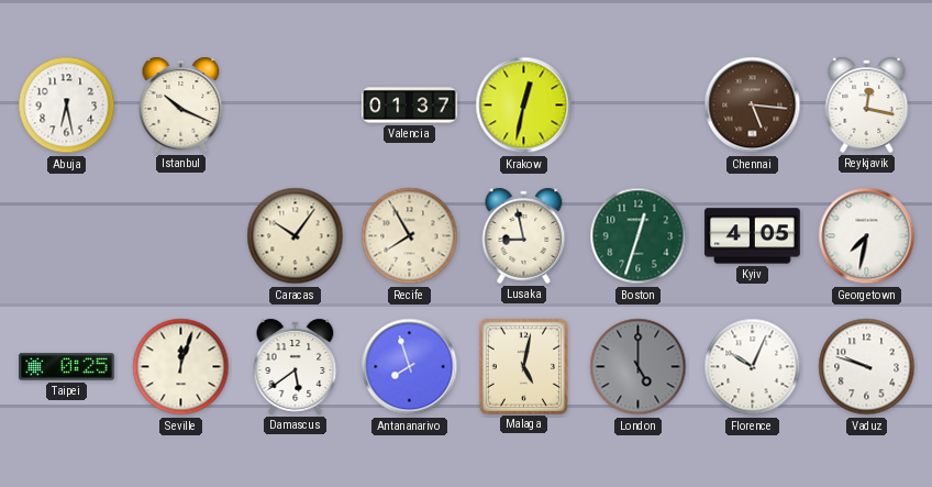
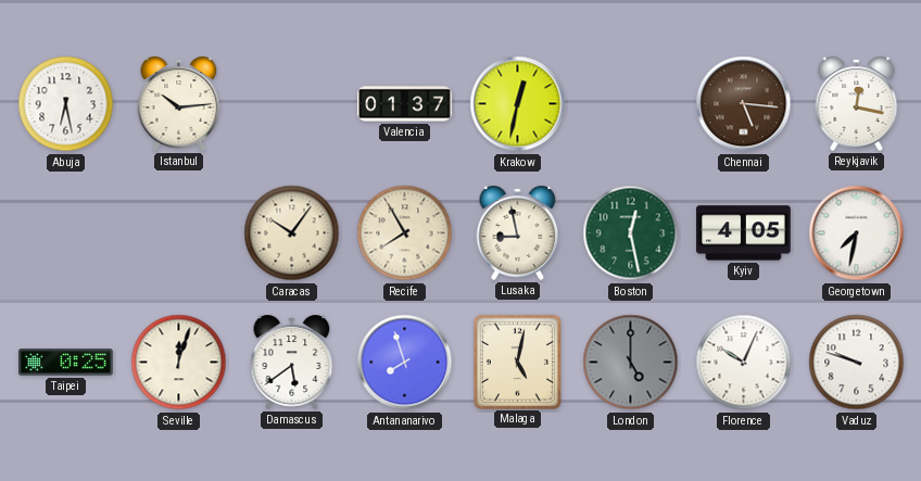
Istanbul: 10:19 -> 10:14 (179, 103)
Boston: 12:33 -> 12:28 (631, 233)
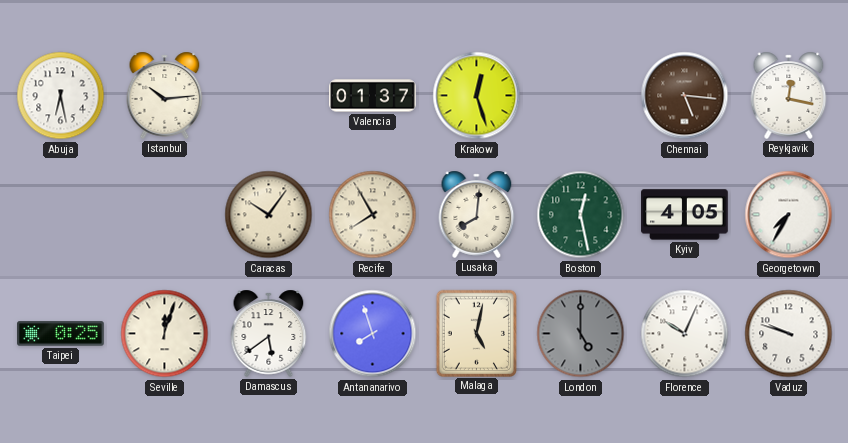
Krakow: 12:32 -> 12:27 (477, 96)
Lusaka: 8:58 -> 8:01 (477, 214)
Georgetown: 7:32 -> 7:35 (789, 215)
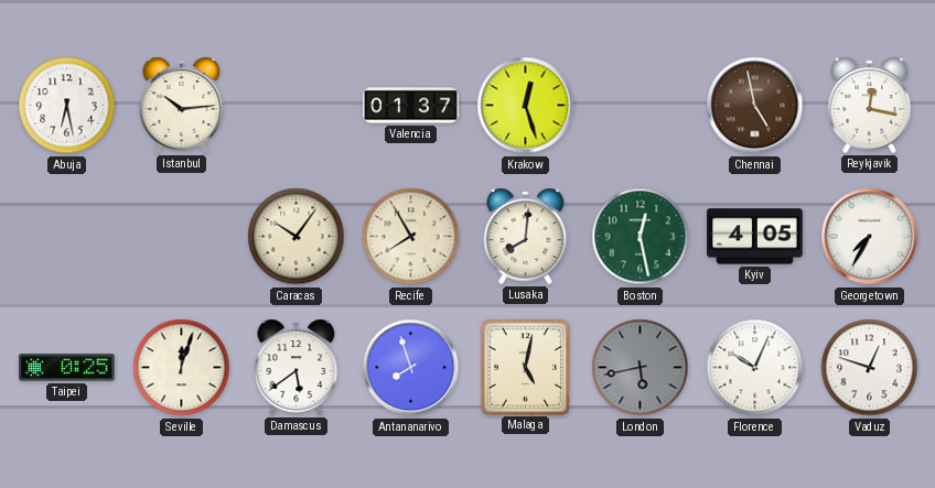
Chennai: 5:16 -> 4:58 (755, 106)
London: 5:00 -> 5:43 (641, 368)
Vaduz: 9:48 -> 12:48 (870, 368)
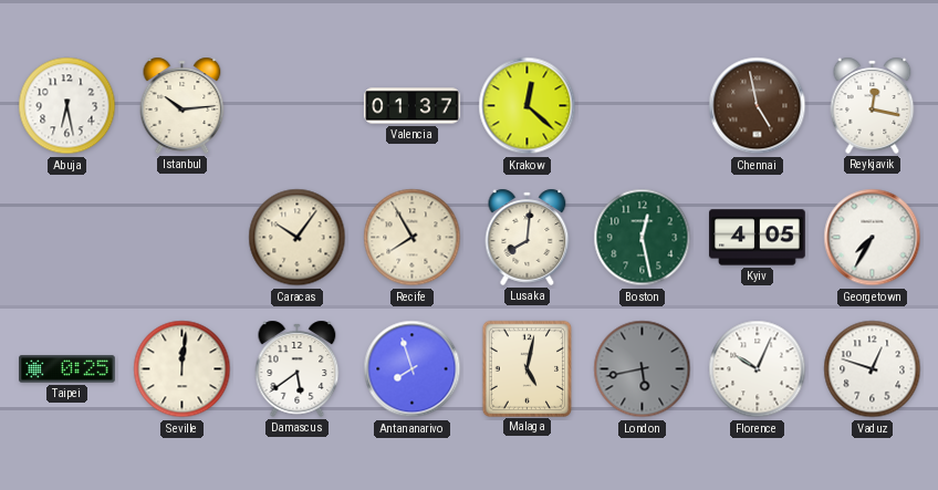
Krakow: 12:27 -> 12:22 (528, 106)
Seville: 12:03 -> 12:01 (183, 369)
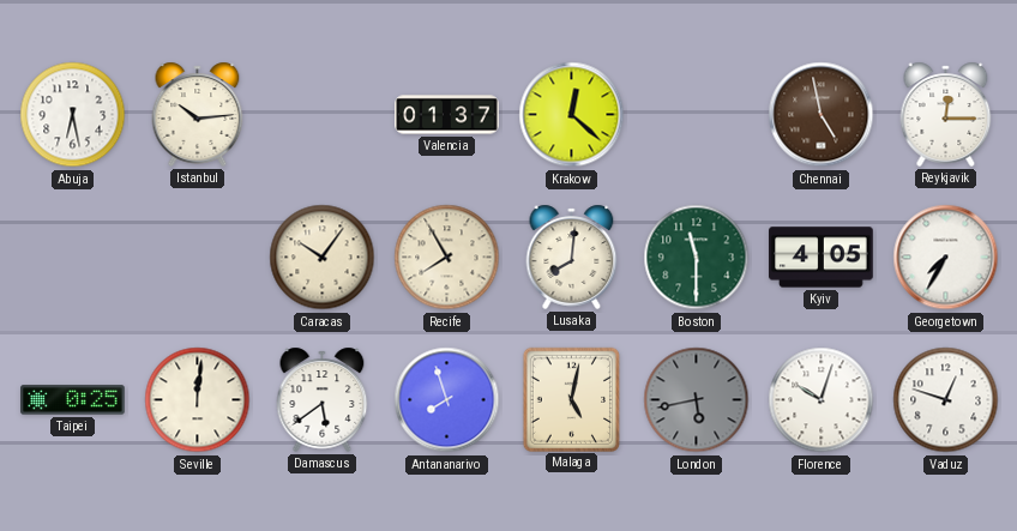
Reykjavik: 12:17 -> 12:15 (946, 114)
Boston: 12:28 -> 11:30 (697, 258)
Florence: 10:04 -> 10:03 (822, 400)
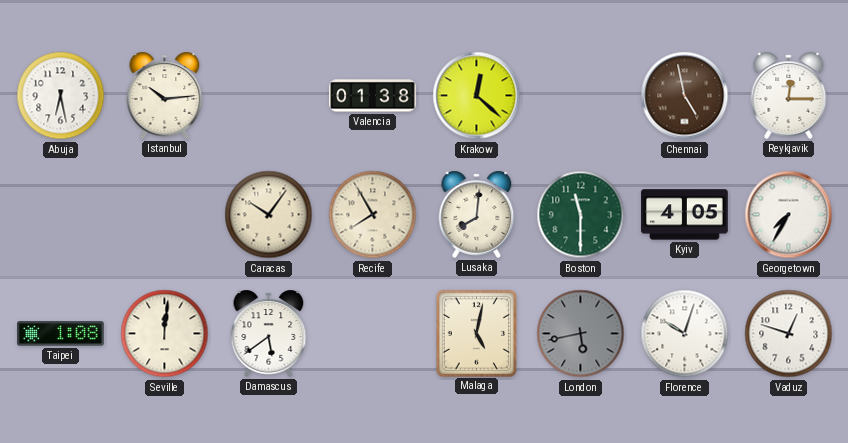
Valencia: 01:37 -> 01:38 (373, 96)
Taipei: 0:25 -> 1:08 (61, 334)
Antananarivo: 7:57 -> none (447, 400)
